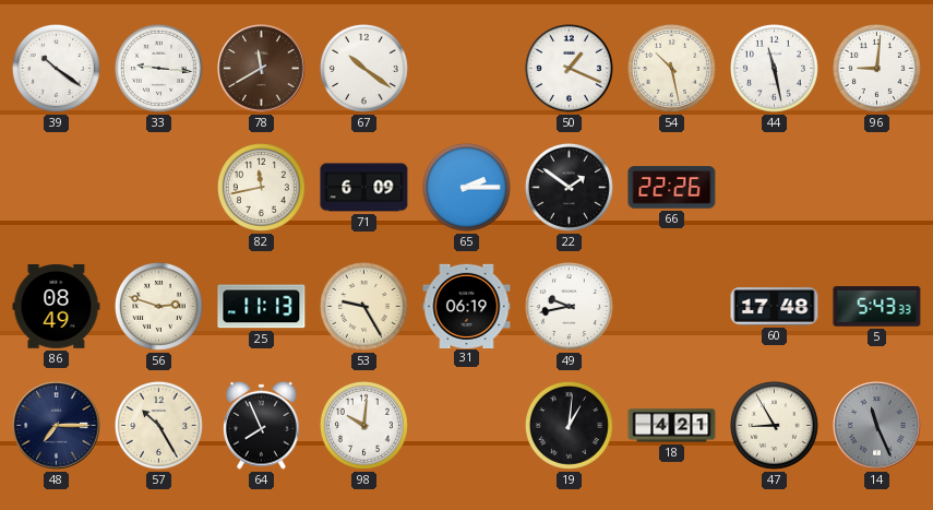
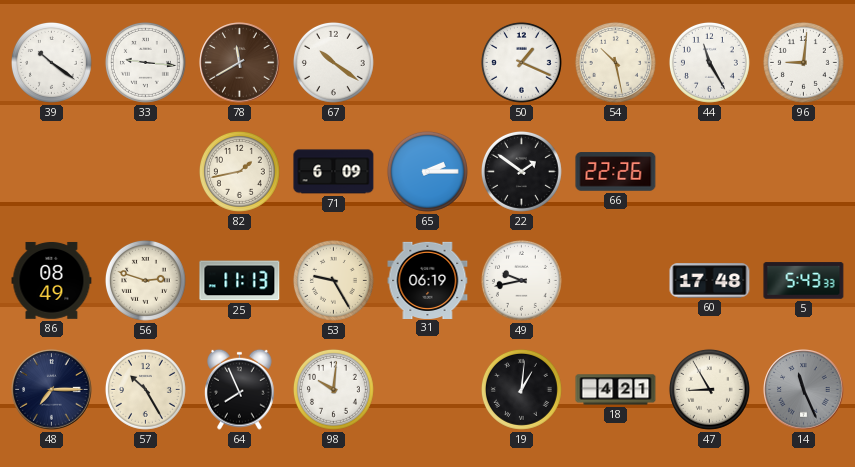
44: 11:28 -> 11:25 (709, 62)
82: 11:43 -> 1:43 (239, 171)
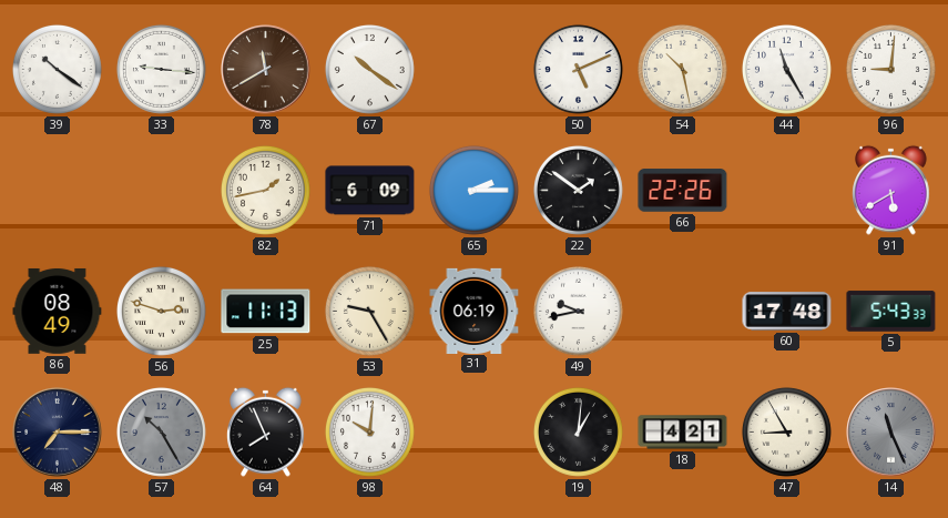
50: 1:19 -> 5:11 (578, 69)
91: none -> 5:40 (891, 190)
57 dial: cream -> grey (161, 431)
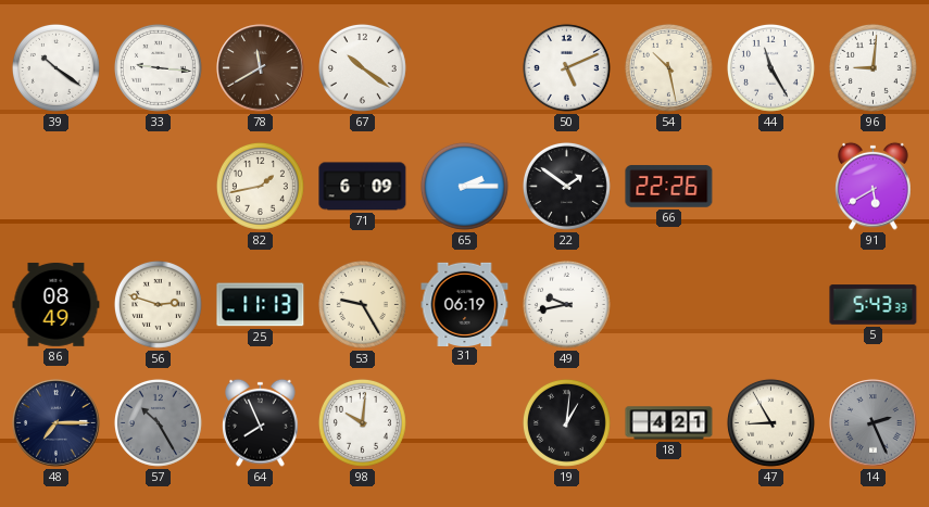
60: 17:48 -> none (787, 312)
14: 11:26 -> 2:26 (874, 423)
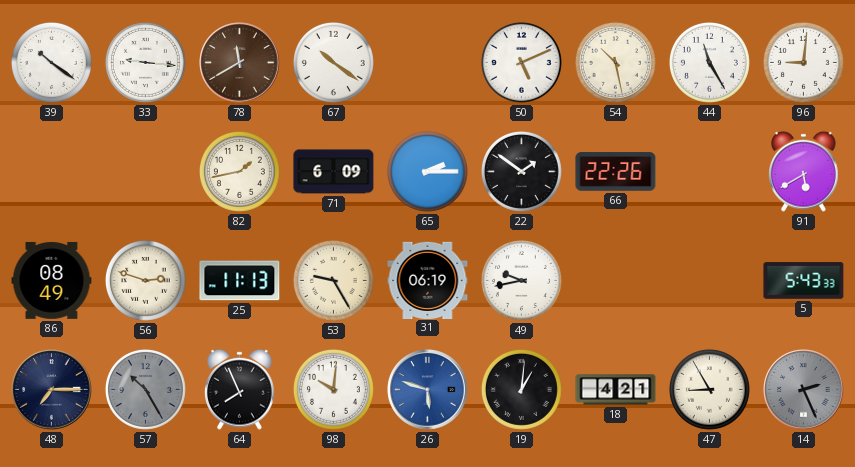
26: none -> 5:48 (428, 390)
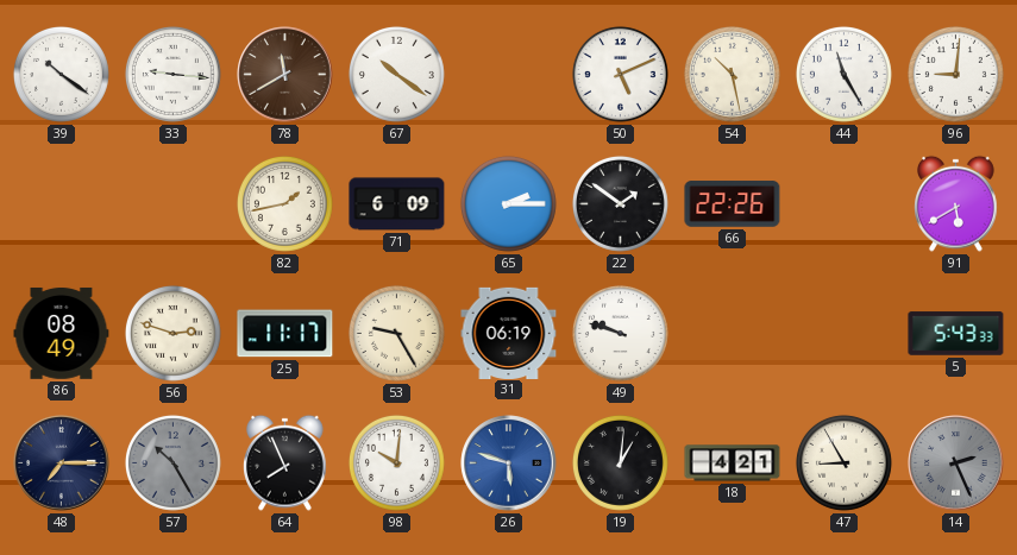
25: 11:13 -> 11:17 (285, 334)
49: 9:43 -> 9:48 (620, 333)
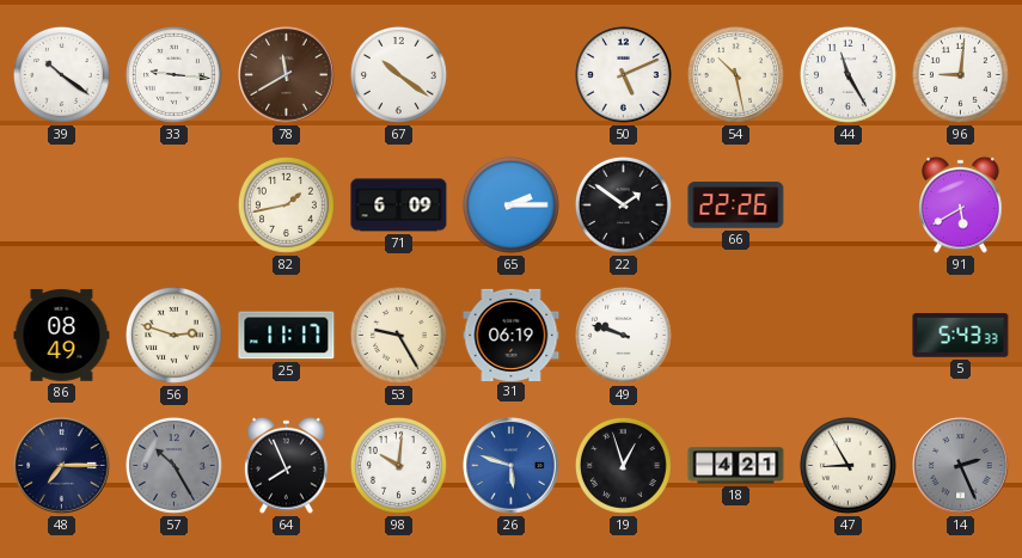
19: 1:01 -> 12:57 (623, 465)
